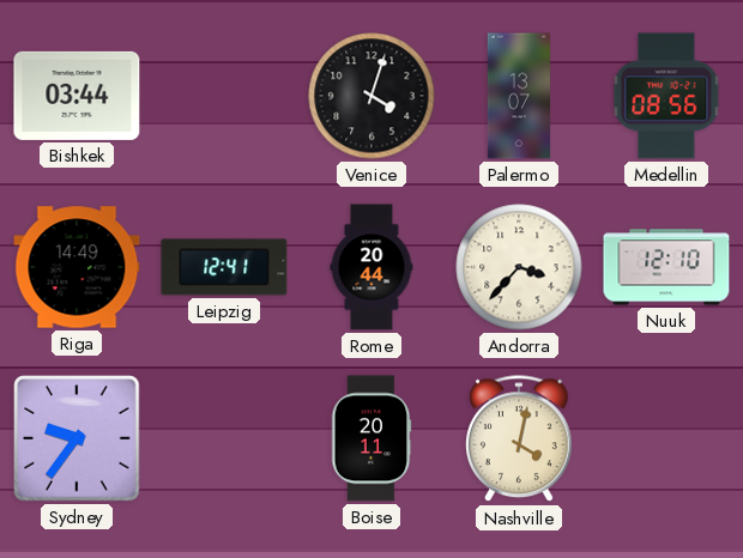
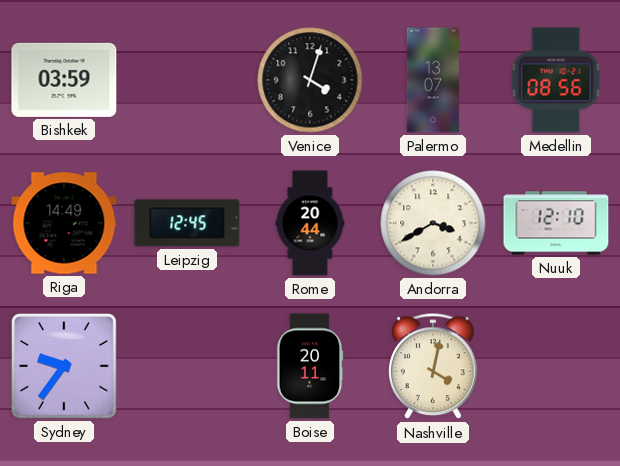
Bishkek: 03:44 -> 03:59 (64, 80)
Leipzig: 12:41 -> 12:45 (187, 223)
Andorra: 3:37 -> 3:40 (433, 223)
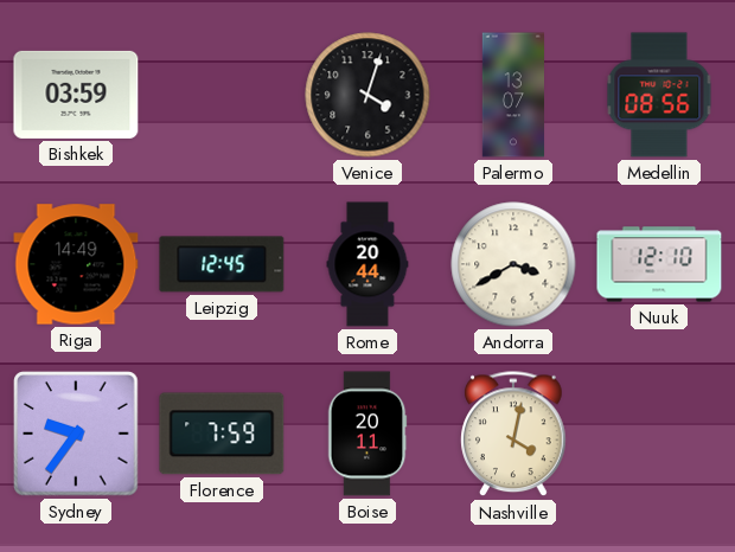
Florence: none -> 7:59 (222, 434)
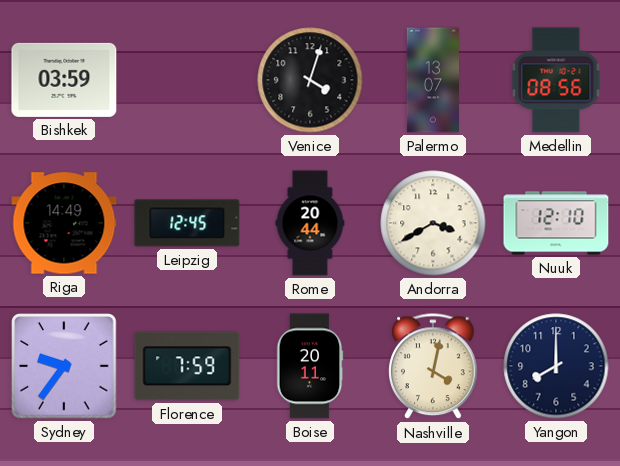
Yangon: none -> 8:00 (556, 366)
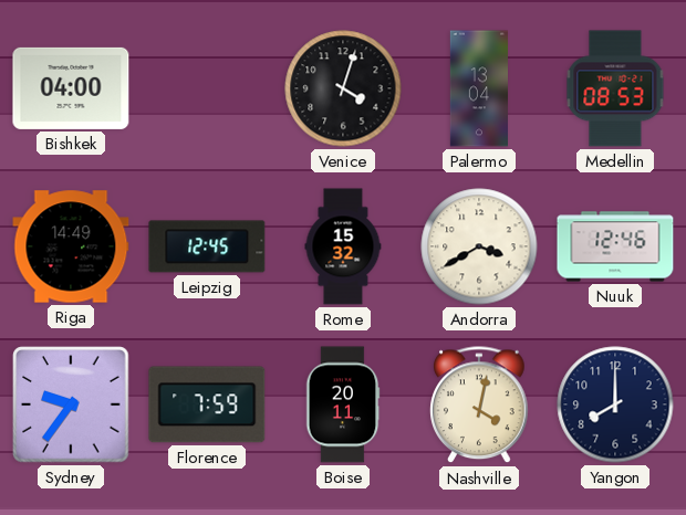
Bishkek: 03:59 -> 04:00 (71, 88)
Palermo: 13:07 -> 13:04 (478, 88)
Medellin: 08:56 -> 08:53 (615, 88)
Rome: 20:44 -> 15:32 (343, 246)
Nuuk: 12:10 -> 12:46 (615, 246)
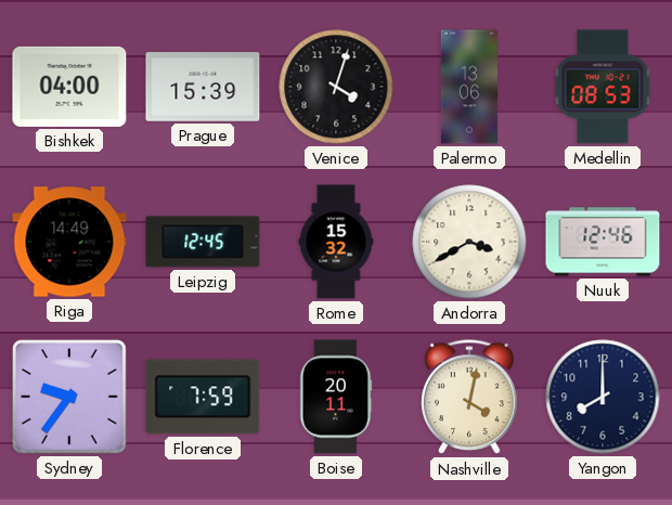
Prague: none -> 15:39 (203, 88)
Palermo: 13:04 -> 13:06 (468, 87)
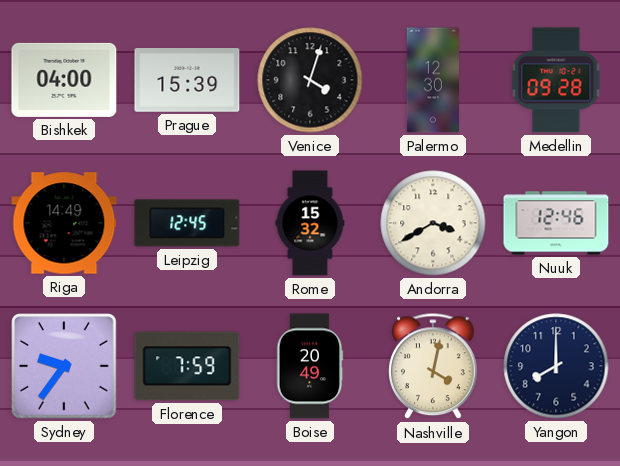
Palermo: 13:06 -> 12:30 (432, 80)
Medellin: 08:53 -> 09:28 (556, 80)
Boise: 20:11 -> 20:49 (310, 366)
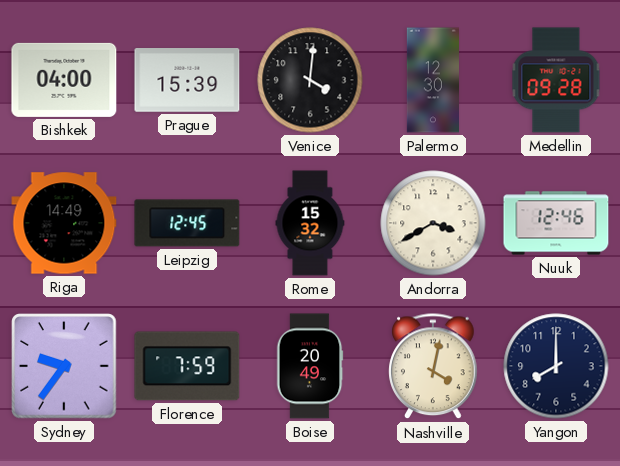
Venice: 4:03 -> 4:01 (310, 80)
